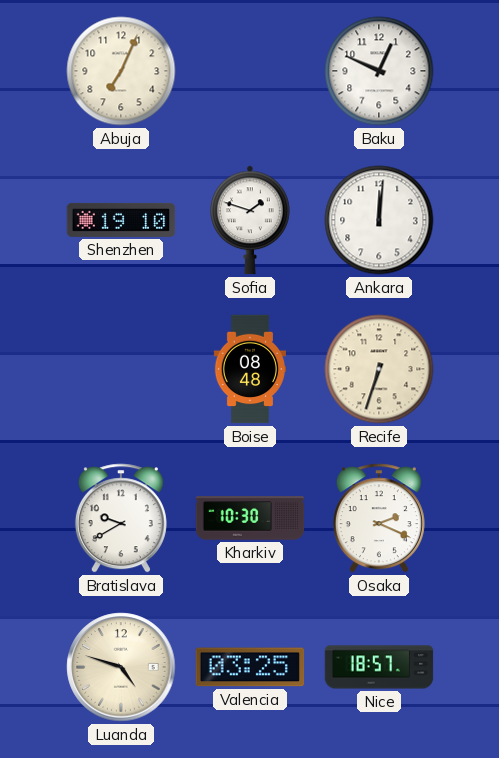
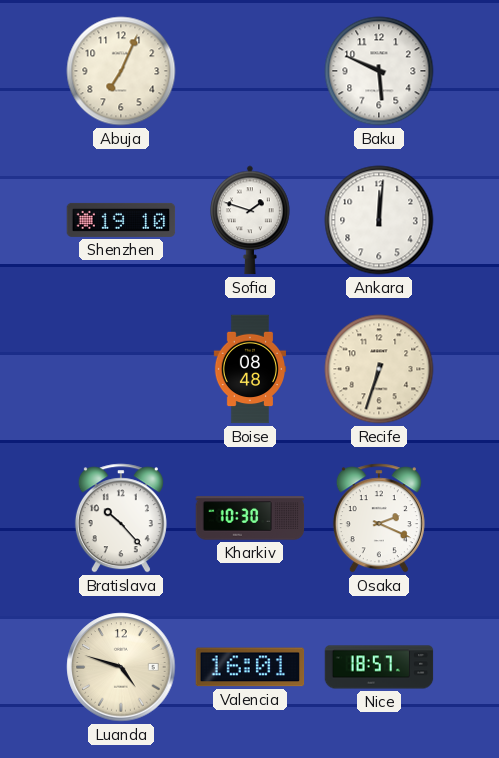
Baku: 12:49 -> 5:49 (379, 71)
Bratislava: 9:40 -> 10:23 (121, 518)
Valencia: 03:25 -> 16:01 (250, 667)
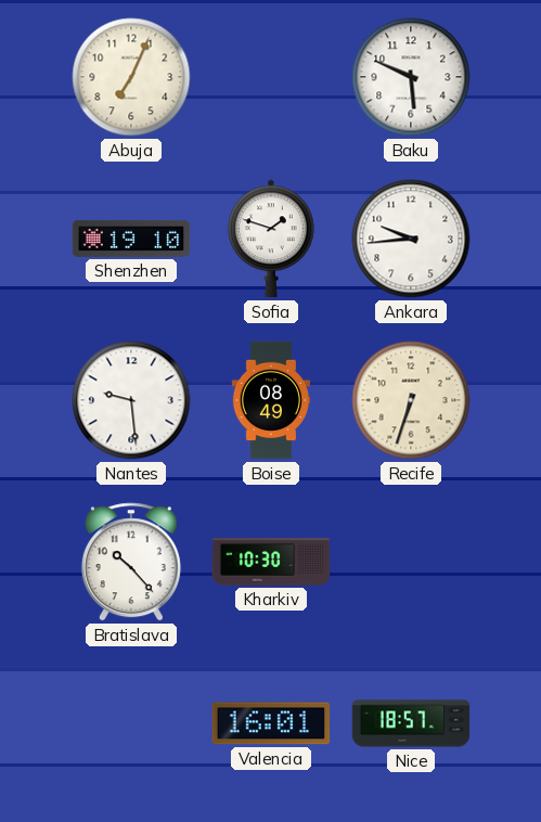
Ankara: 12:01 -> 9:44 (411, 239)
Nantes: none -> 9:29 (131, 400)
Boise: 08:48 -> 08:49 (270, 400)
Osaka: 2:19 -> none (379, 518)
Luanda: 4:48 -> none (121, 667)
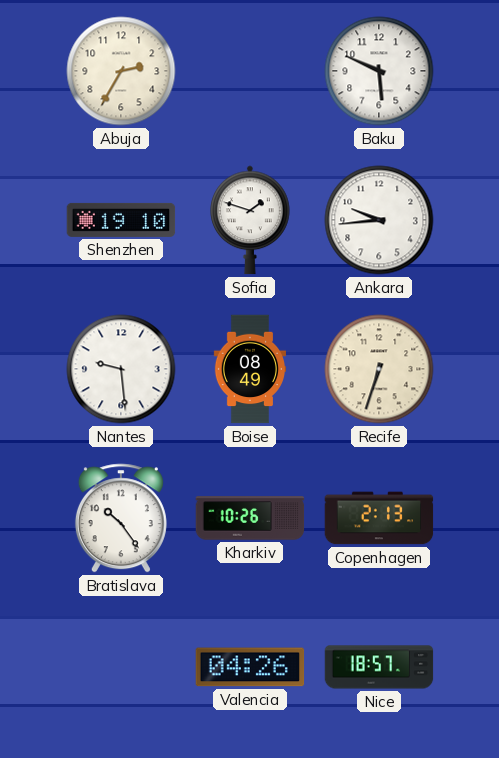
Abuja: 7:04 -> 2:35 (121, 71)
Bratislava: 10:23 -> 10:24 (121, 518)
Kharkiv: 10:30 -> 10:26 (250, 518)
Copenhagen: none -> 2:13 (379, 518)
Valencia: 16:01 -> 04:26 (250, 667)
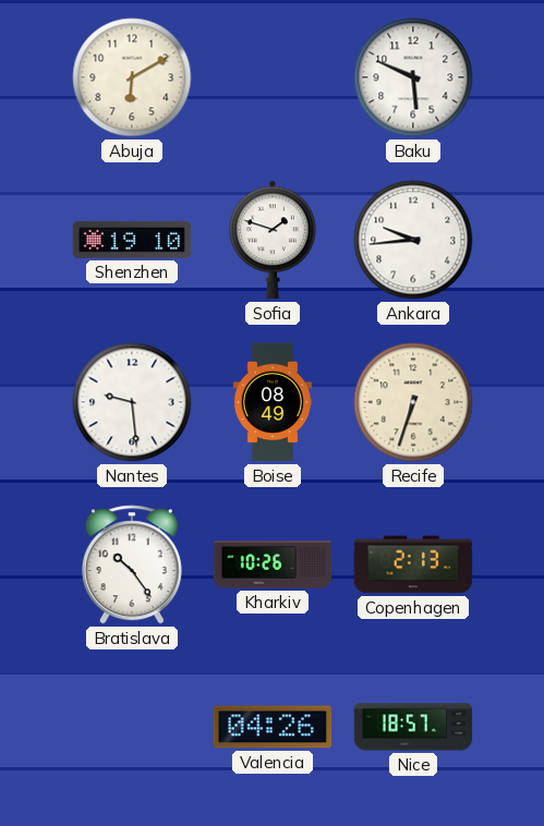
Abuja: 2:35 -> 6:10 (132, 77)
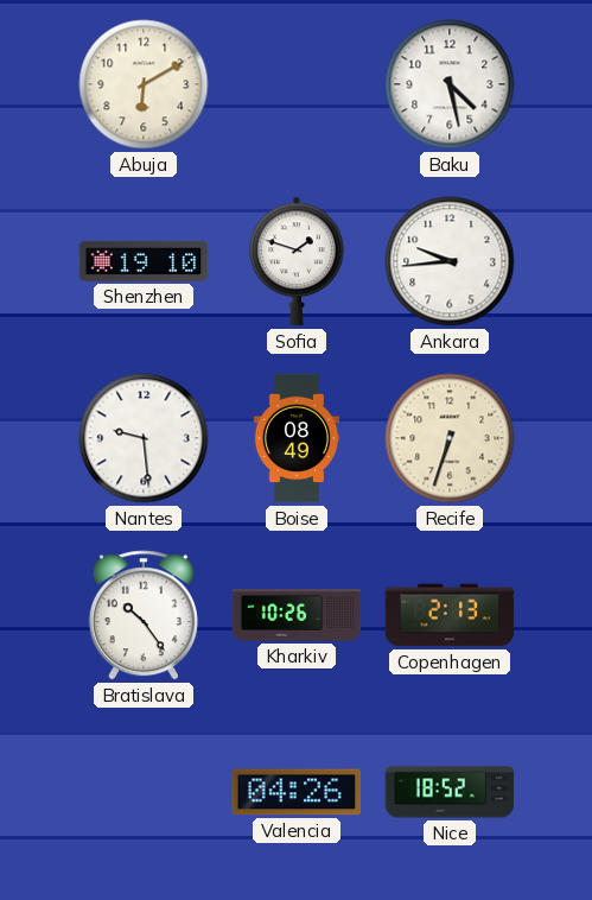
Baku: 5:49 -> 4:28 (450, 84)
Nice: 18:57 -> 18:52 (450, 792)
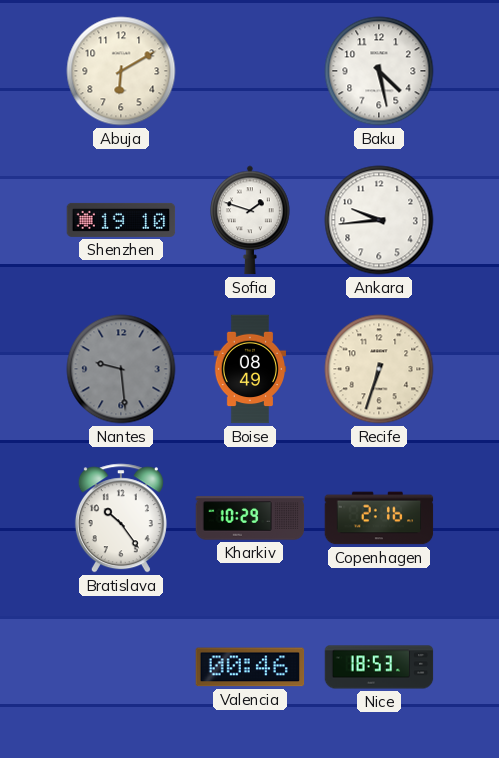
Nantes dial: white -> grey (121, 369)
Kharkiv: 10:26 -> 10:29 (250, 518)
Copenhagen: 2:13 -> 2:16 (379, 518)
Valencia: 04:26 -> 00:46 (250, 667)
Nice: 18:52 -> 18:53 (379, 667)
